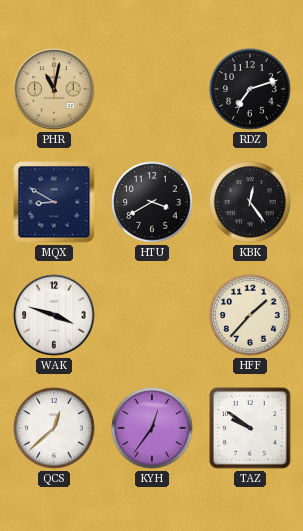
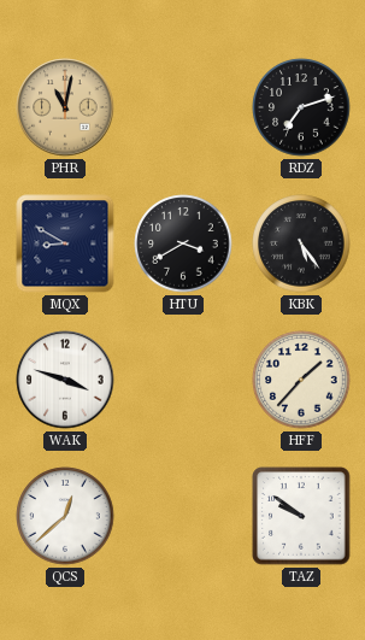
KBK: 12:24 -> 5:24 (301, 243)
KYH: 12:36 -> none (152, 428)
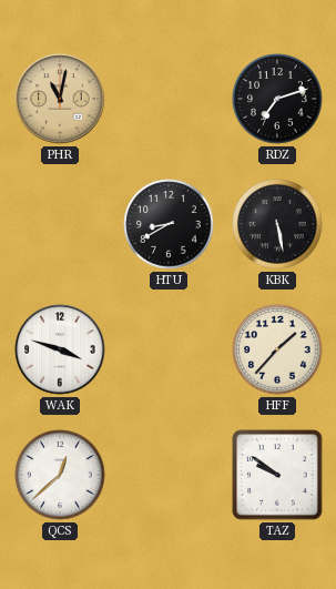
MQX: 8:50 -> none (65, 243)
HTU: 3:40 -> 8:40 (169, 224)
KBK: 5:24 -> 5:28 (277, 224)
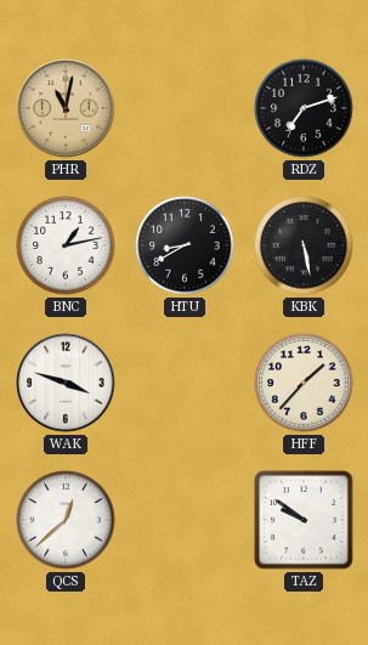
BNC: none -> 1:13 (66, 245)
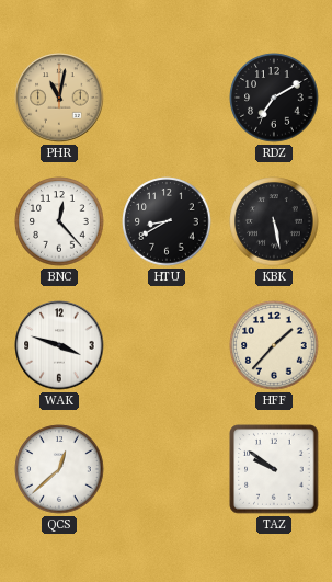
RDZ: 7:12 -> 7:10 (274, 98)
BNC: 1:13 -> 12:23 (59, 221)
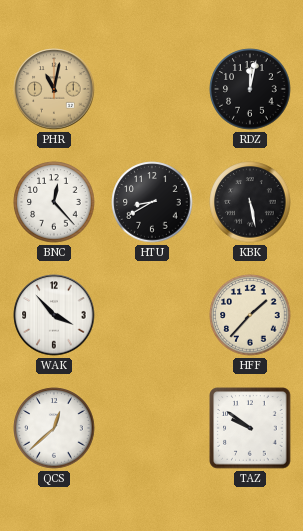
RDZ: 7:10 -> 12:02 (250, 89)
WAK: 3:48 -> 3:53 (54, 315)
